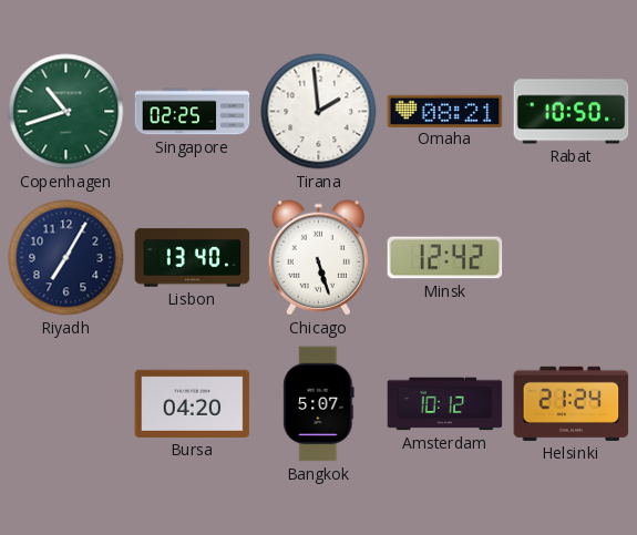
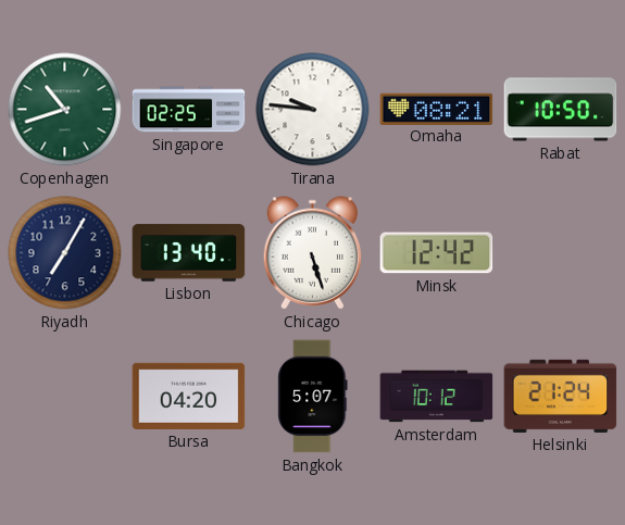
Tirana: 1:59 -> 9:46 (313, 110)
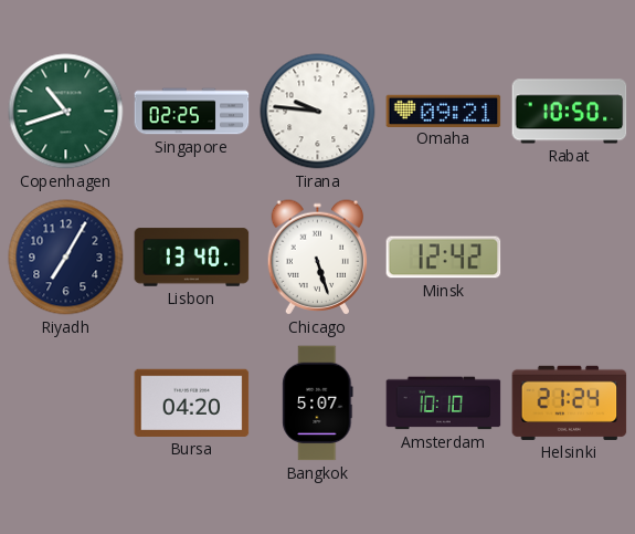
Omaha: 08:21 -> 09:21 (444, 111)
Amsterdam: 10:12 -> 10:10 (444, 404)
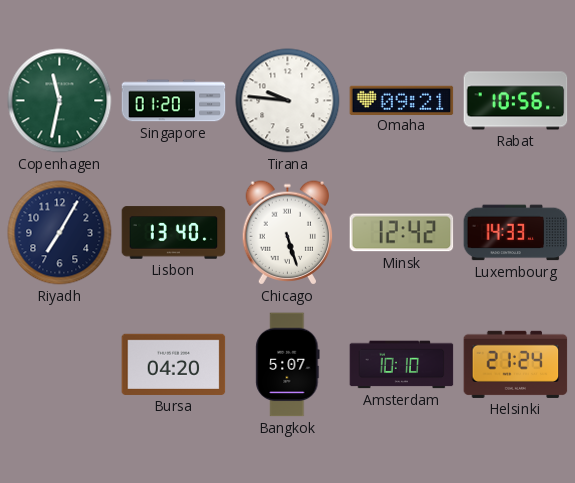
Copenhagen: 10:42 -> 11:32 (60, 101)
Singapore: 02:25 -> 01:20 (174, 101)
Rabat: 10:50 -> 10:56 (516, 101)
Luxembourg: none -> 14:33 (516, 233)
